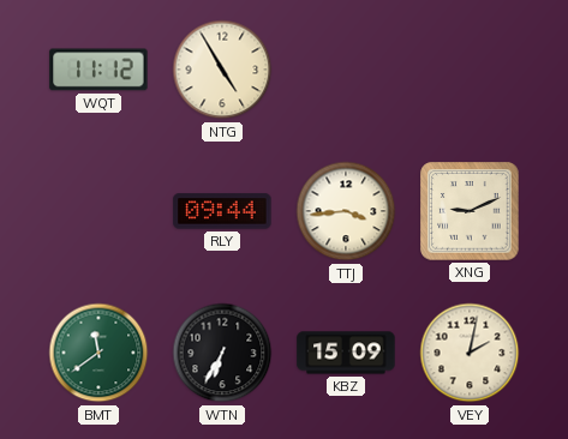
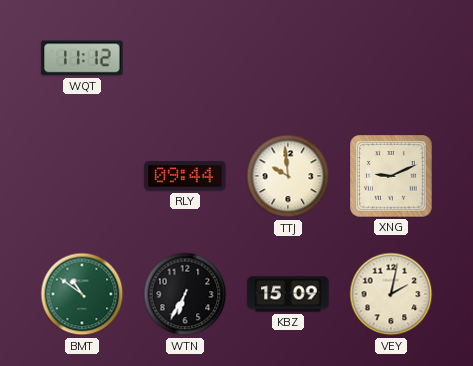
NTG: 4:55 -> none (222, 70)
TTJ: 3:44 -> 9:59 (288, 176)
BMT: 11:39 -> 10:51 (82, 294)
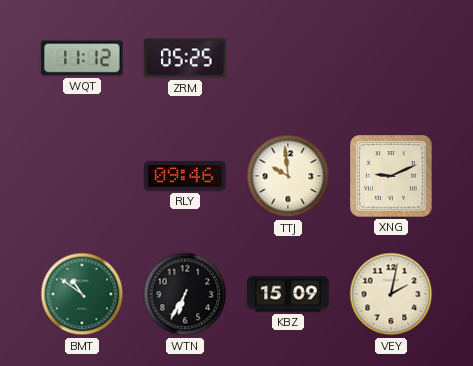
ZRM: none -> 05:25 (185, 58)
RLY: 09:44 -> 09:46 (185, 176)
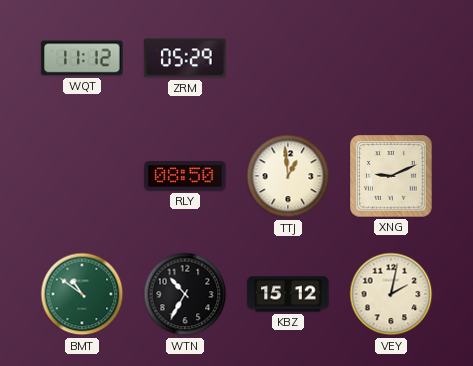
ZRM: 05:25 -> 05:29 (185, 58)
RLY: 09:46 -> 08:50 (185, 176)
TTJ: 9:59 -> 12:59 (288, 176)
WTN: 6:35 -> 10:35 (185, 294)
KBZ: 15:09 -> 15:12 (288, 294)
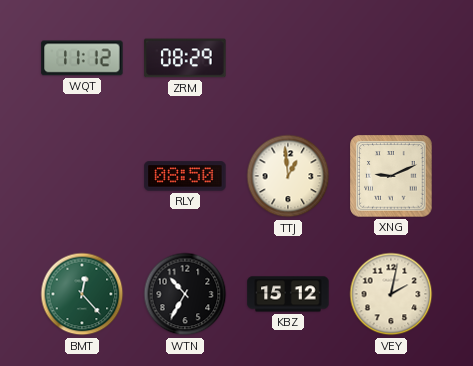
ZRM: 05:29 -> 08:29 (185, 58)
BMT: 10:51 -> 12:23 (82, 294)
